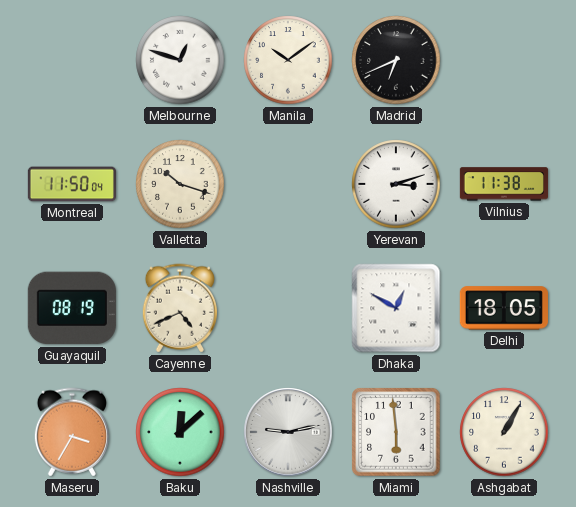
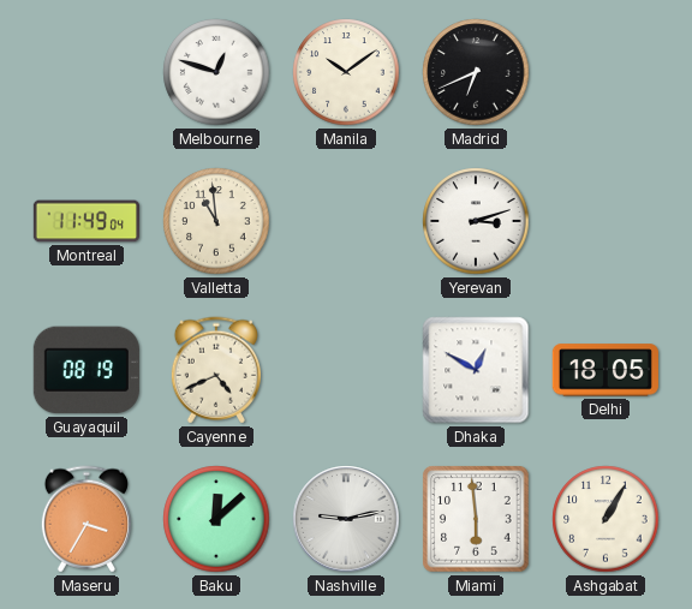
Montreal: 11:50 -> 11:49 (85, 221)
Valletta: 10:18 -> 10:59 (216, 221)
Vilnius: 11:38 -> none (503, 184)
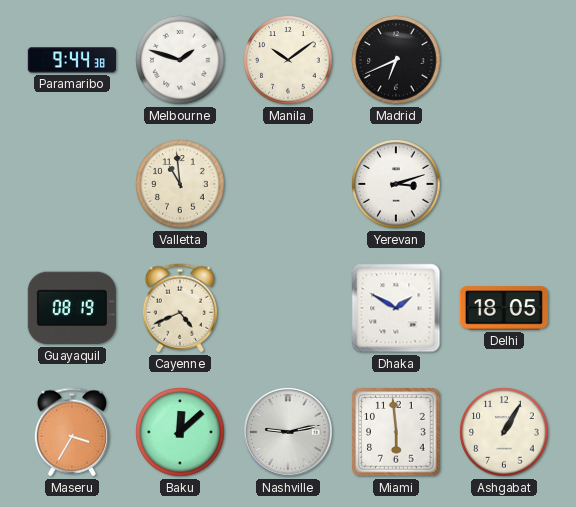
Paramaribo: none -> 9:44 (72, 60)
Melbourne: 12:48 -> 1:48 (180, 60)
Montreal: 11:49 -> none (85, 221)
Dhaka: 12:50 -> 1:50 (396, 308)
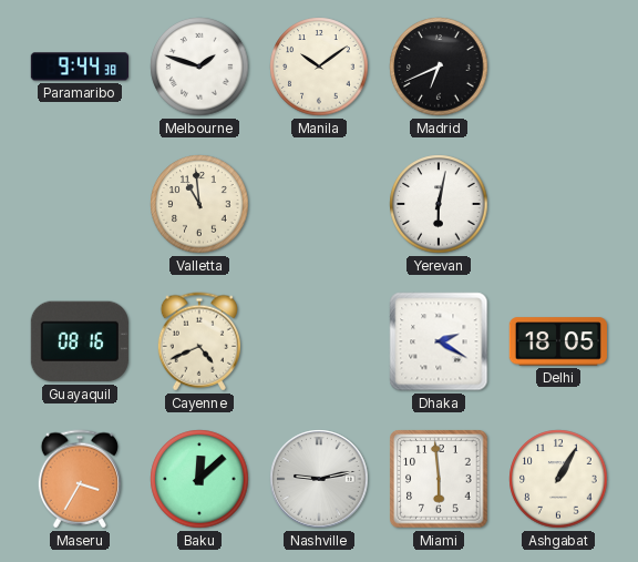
Yerevan: 3:12 -> 6:02 (439, 204)
Guayaquil: 08:19 -> 08:16 (80, 341)
Dhaka: 1:50 -> 2:20 (439, 341)
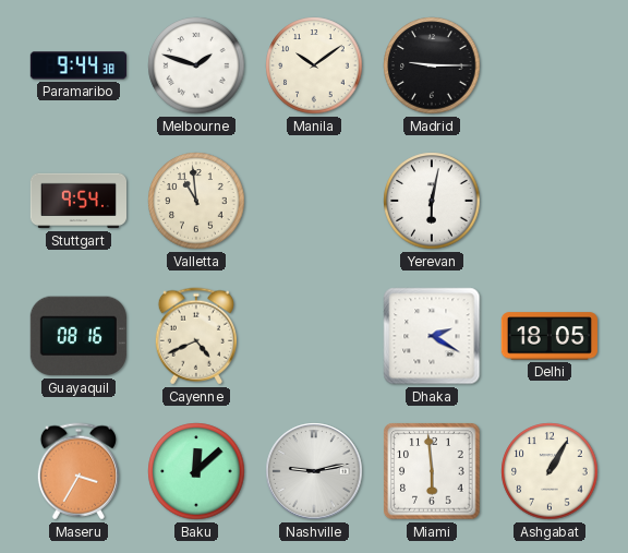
Madrid: 6:41 -> 9:15 (432, 65)
Stuttgart: none -> 9:54 (77, 201)
